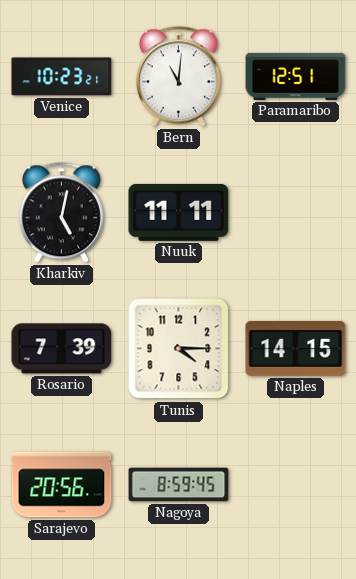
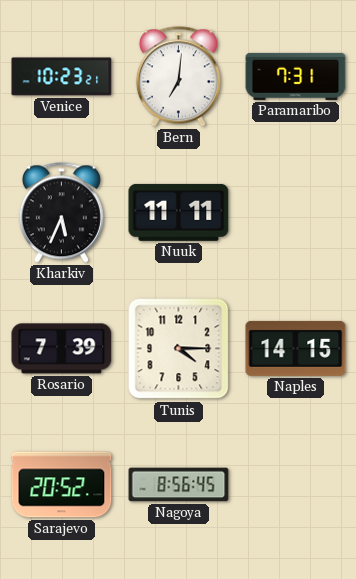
Bern: 11:01 -> 7:01 (178, 77)
Paramaribo: 12:51 -> 7:31 (296, 76)
Kharkiv: 5:02 -> 5:34 (61, 213)
Sarajevo: 20:56 -> 20:52 (62, 485)
Nagoya: 8:59 -> 8:56 (179, 485)
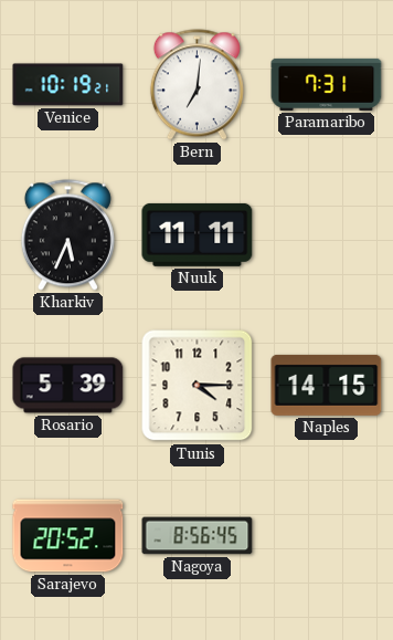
Venice: 10:23 -> 10:19 (68, 85)
Rosario: 7:39 -> 5:39 (68, 386)
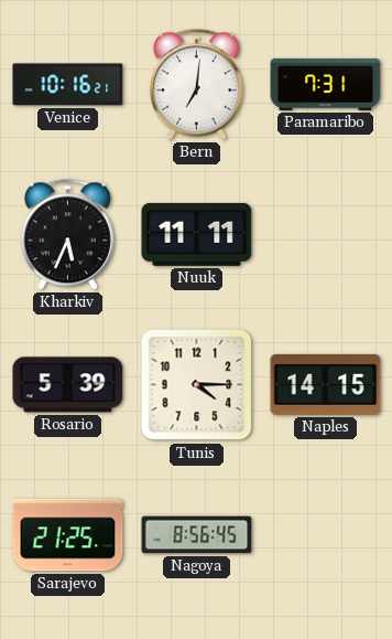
Venice: 10:19 -> 10:16 (68, 85)
Sarajevo: 20:52 -> 21:25 (68, 535)
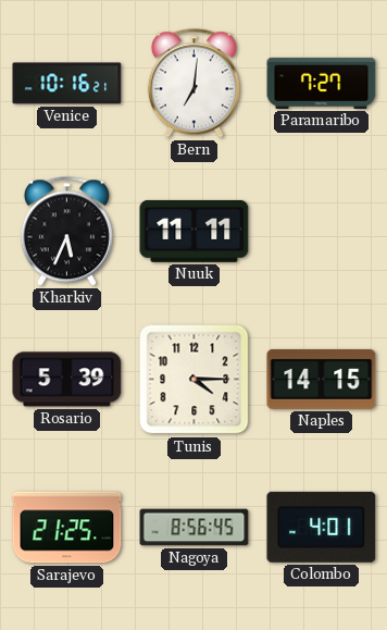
Paramaribo: 7:31 -> 7:27 (322, 83)
Colombo: none -> 4:01 (322, 527)
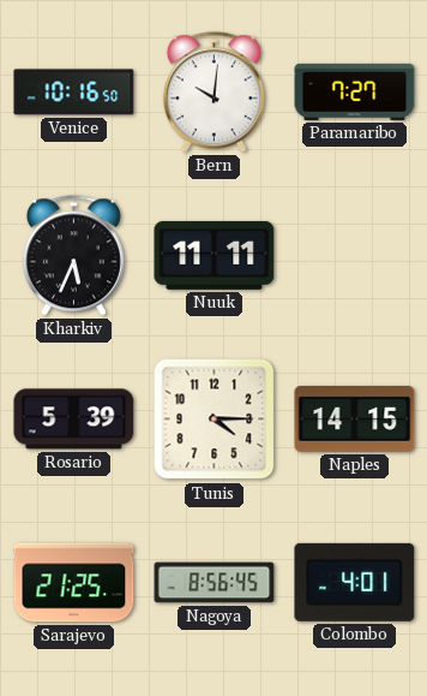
Venice: 10:16:21 -> 10:16:50 (74, 93)
Bern: 7:01 -> 10:01 (213, 93)
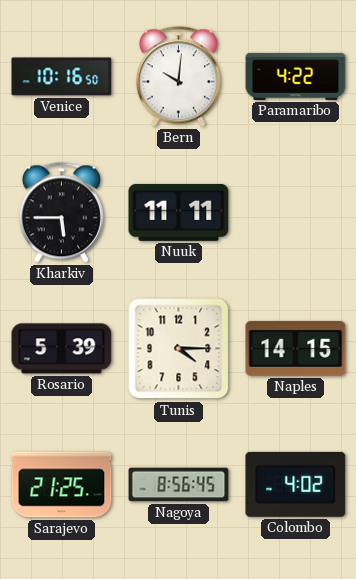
Paramaribo: 7:27 -> 4:22 (296, 76)
Kharkiv: 5:34 -> 5:45 (61, 213)
Colombo: 4:01 -> 4:02 (296, 484)
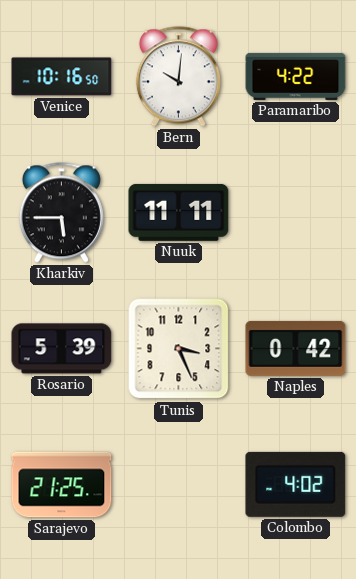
Tunis: 4:15 -> 3:26 (179, 349)
Naples: 14:15 -> 0:42 (296, 348)
Nagoya: 8:56 -> none (179, 485)
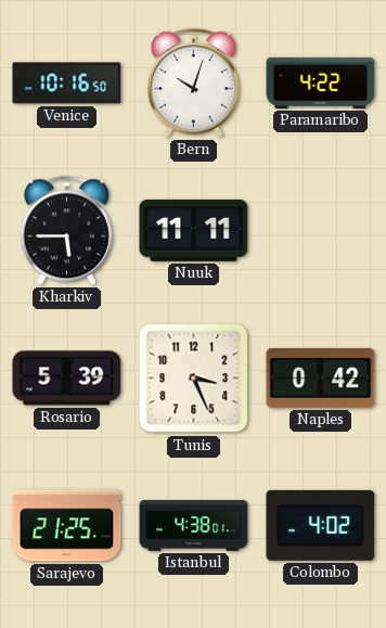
Bern: 10:01 -> 10:03 (193, 84)
Istanbul: none -> 4:38 (194, 526)
